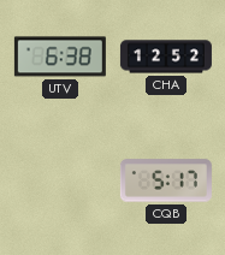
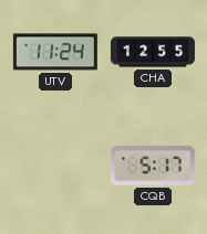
UTV: 6:38 -> 11:24 (55, 52)
CHA: 12:52 -> 12:55 (153, 52)
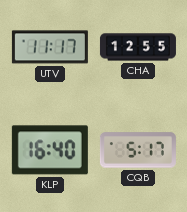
UTV: 11:24 -> 11:17 (50, 47)
KLP: none -> 16:40 (50, 150)
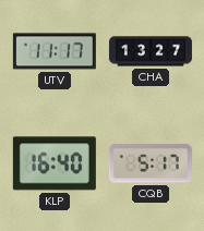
CHA: 12:55 -> 13:27 (151, 51)
